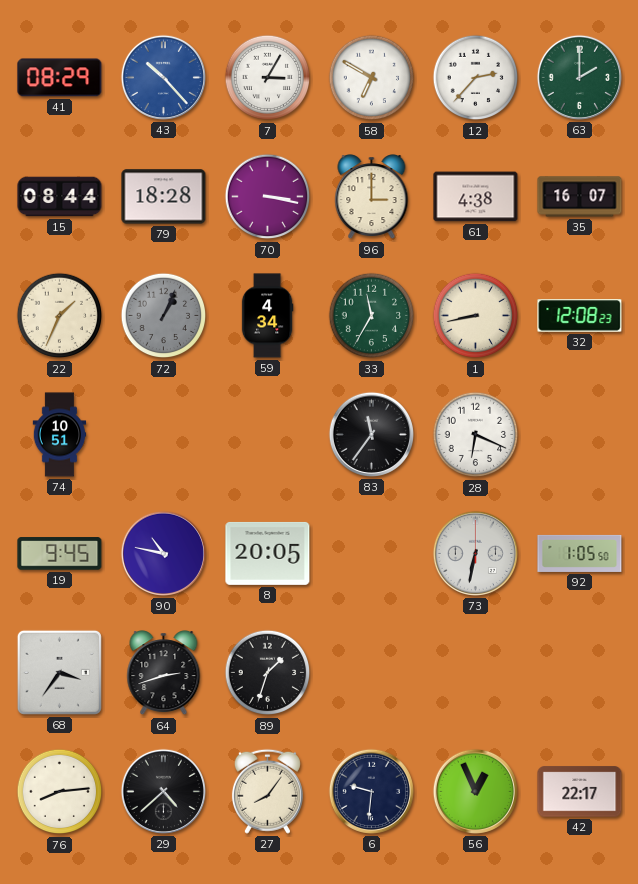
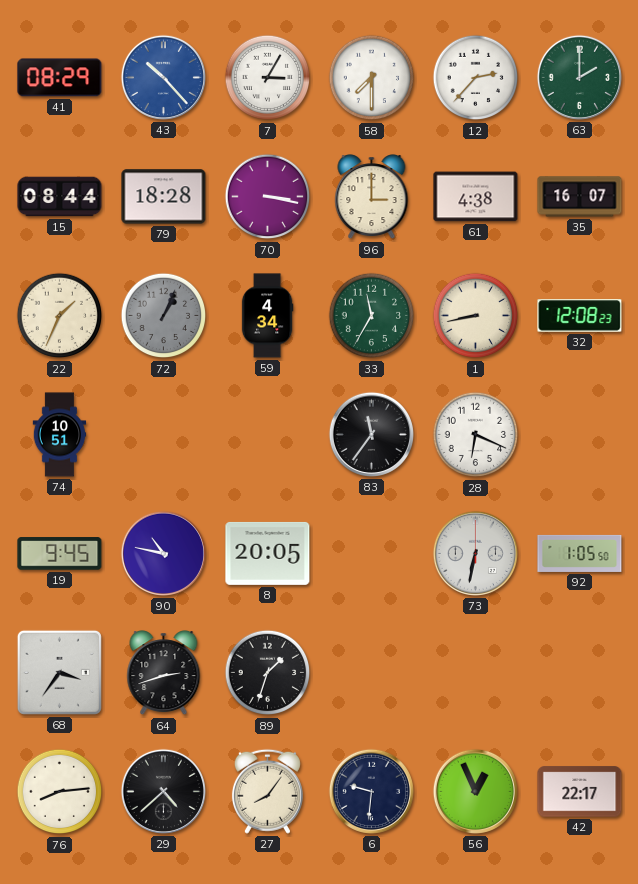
58: 6:50 -> 7:30 (372, 78)
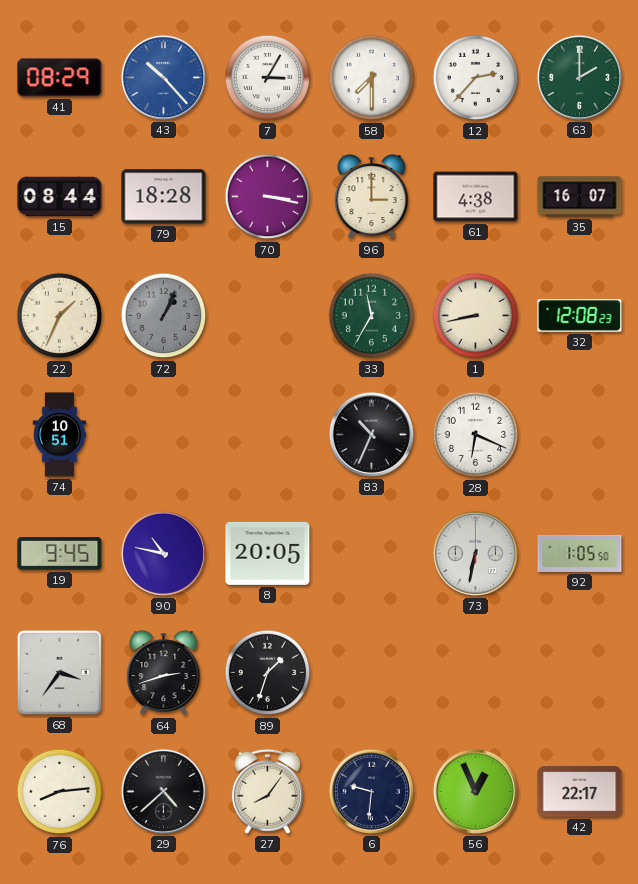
59: 4:34 -> none (267, 316)
83: 11:36 -> 10:34 (371, 434)
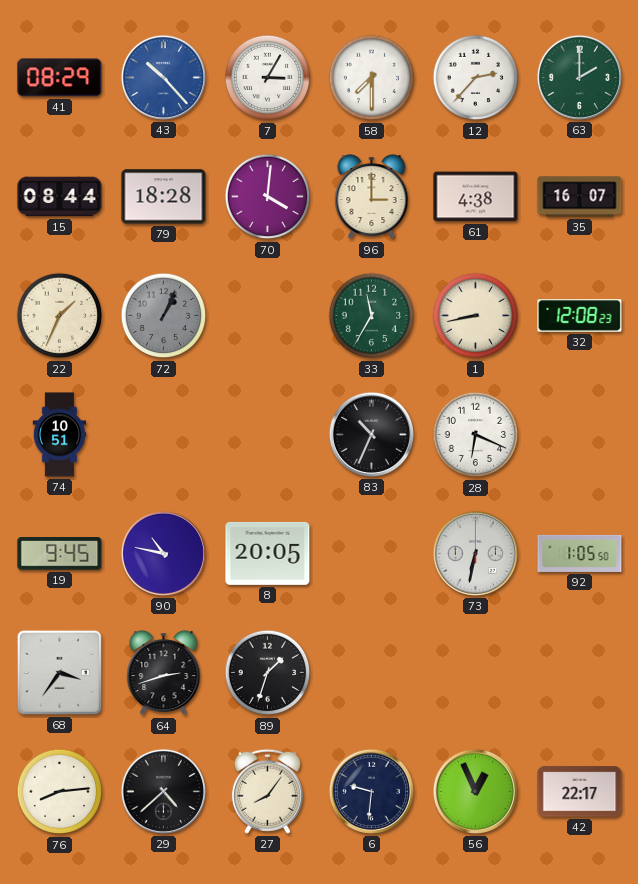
70: 3:17 -> 4:01 (268, 197)
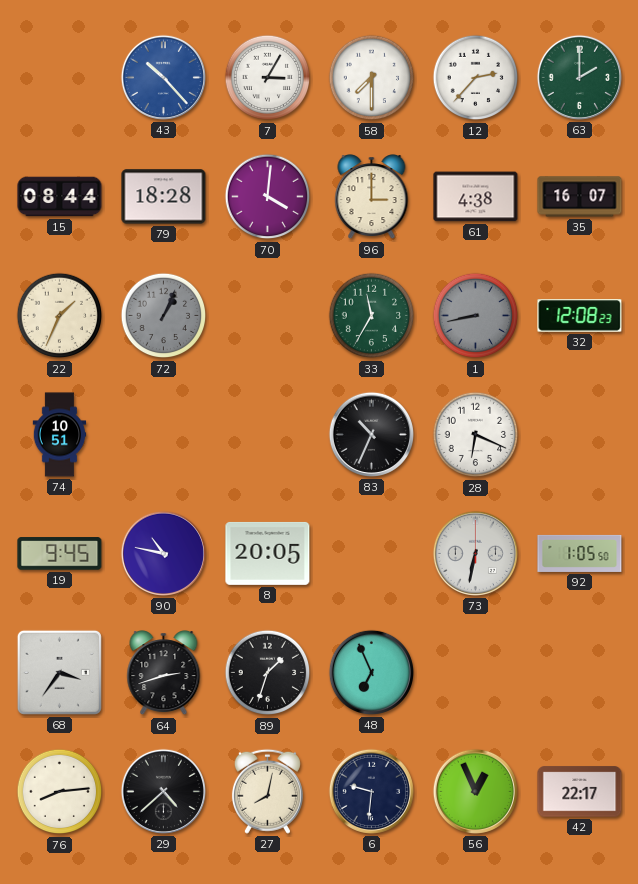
41: 08:29 -> none (60, 78)
1 dial: cream -> grey (476, 316)
48: none -> 6:56 (371, 672)
27: 8:06 -> 8:02 (267, 791)
